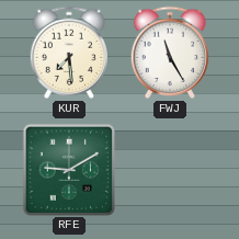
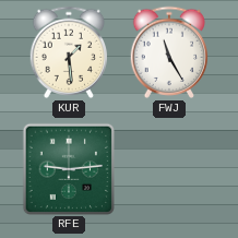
KUR: 7:29 -> 1:29 (69, 52)
RFE: 9:10 -> 9:14 (68, 168)
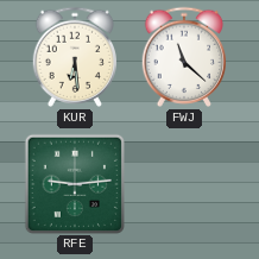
KUR: 1:29 -> 6:29 (75, 57)
FWJ: 11:25 -> 11:22 (184, 57)
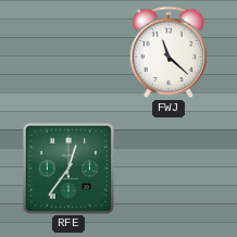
KUR: 6:29 -> none (75, 57)
RFE: 9:14 -> 12:36 (67, 167)
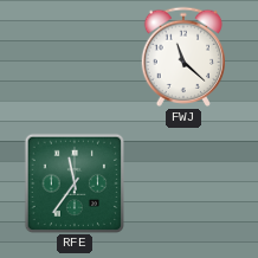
RFE: 12:36 -> 11:36 (73, 182)
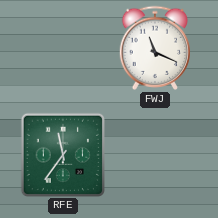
FWJ: 11:22 -> 11:19 (155, 48)
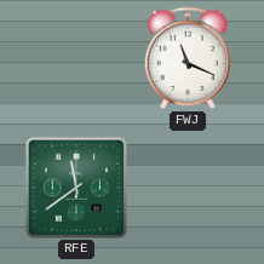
RFE: 11:36 -> 11:39 (75, 186)
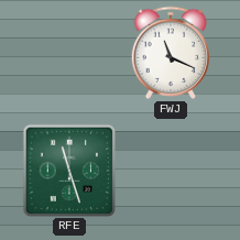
RFE: 11:39 -> 11:27 (68, 170)
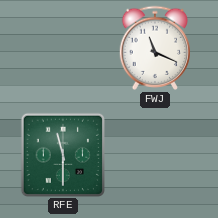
RFE: 11:27 -> 11:30 (62, 154)
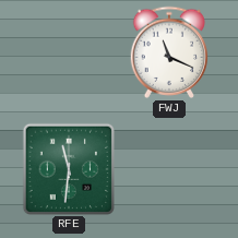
RFE: 11:30 -> 11:31 (68, 168)
